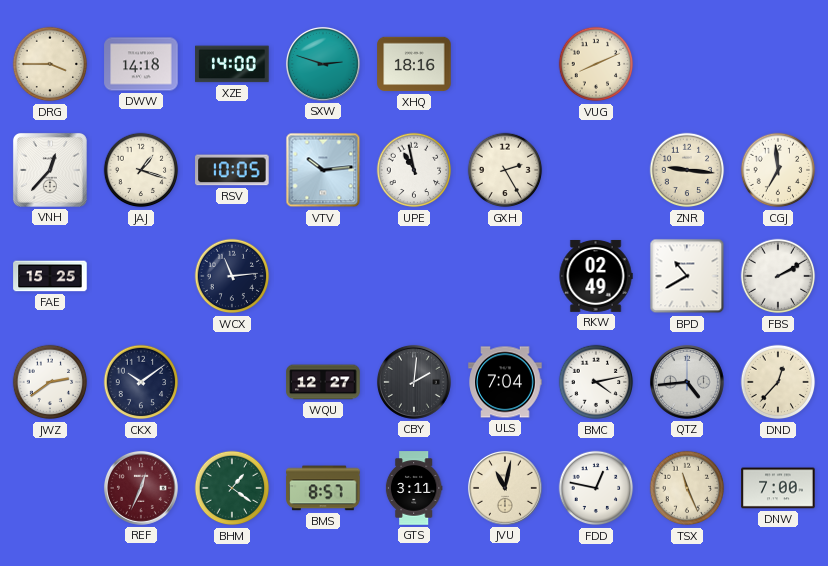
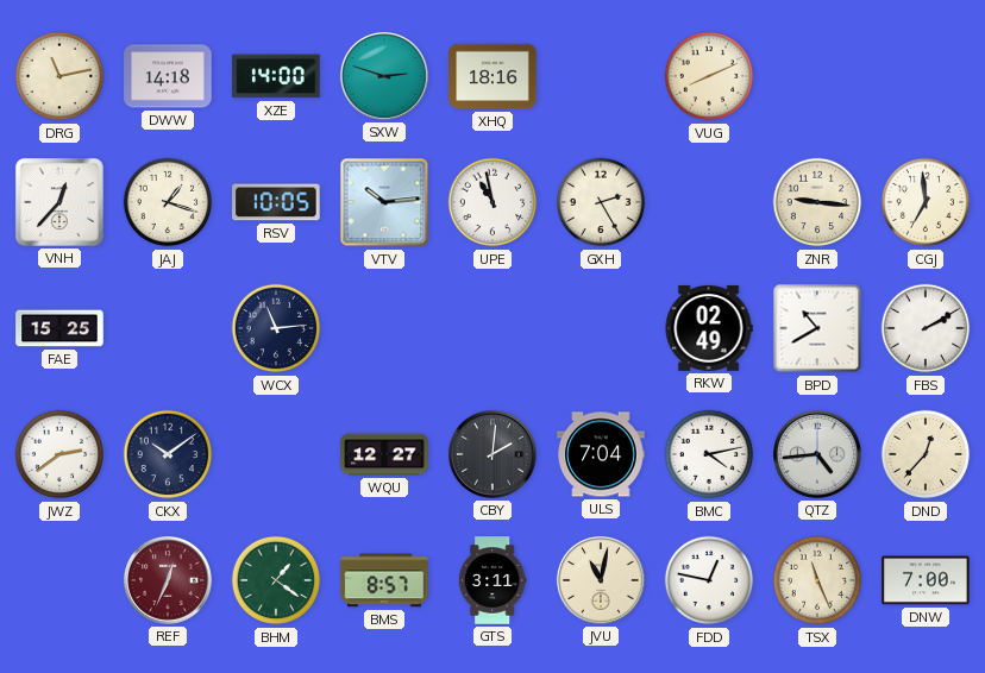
DRG: 3:45 -> 11:13 (59, 76)
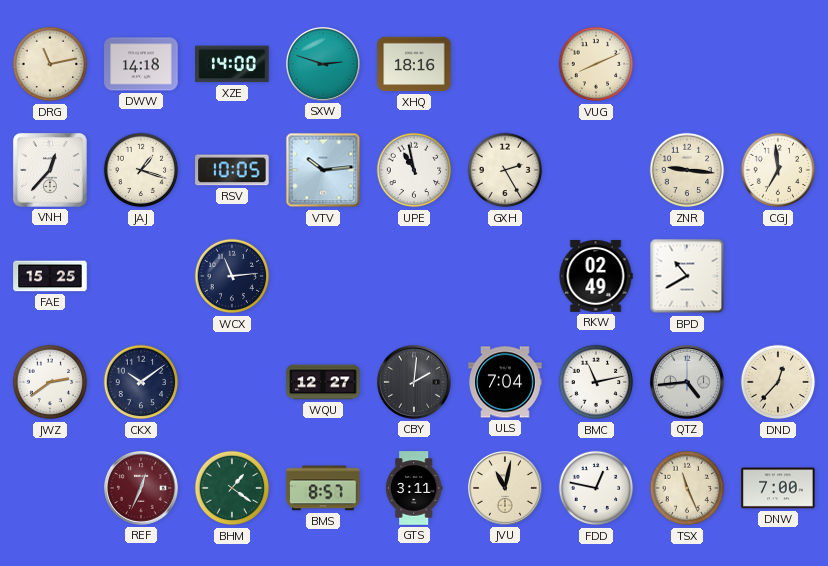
FBS: 2:10 -> none (926, 328)
BMC: 4:13 -> 11:13 (596, 382)
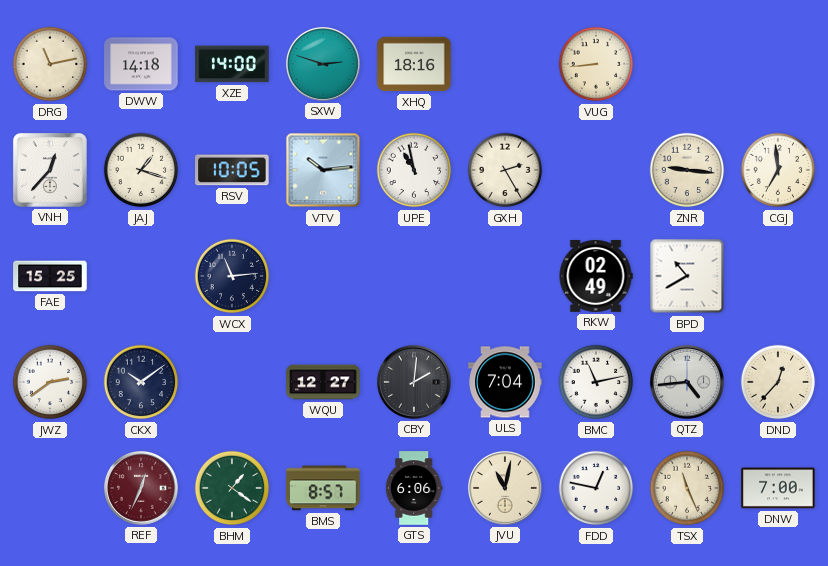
VUG: 8:11 -> 8:44 (596, 64)
GTS: 3:11 -> 6:06 (414, 488)
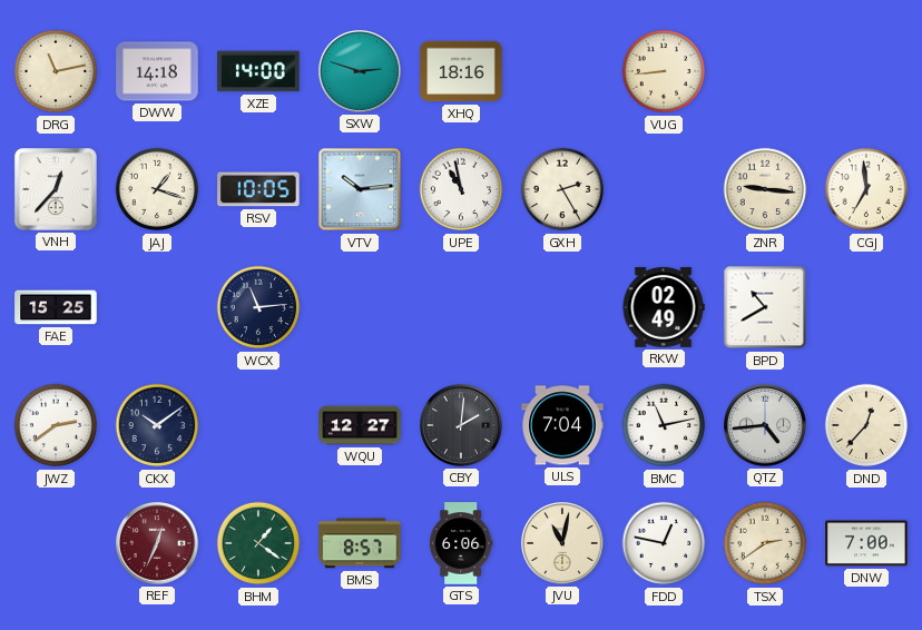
TSX: 11:26 -> 2:39 (765, 543)
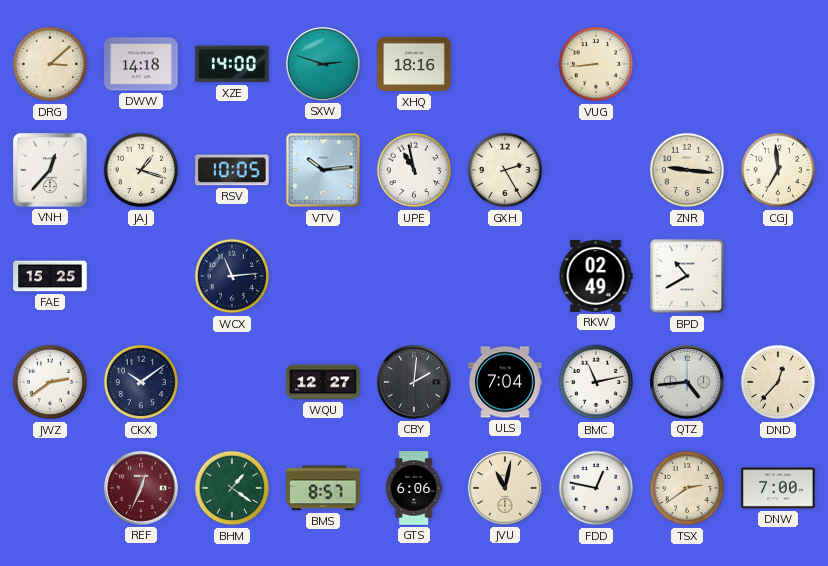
DRG: 11:13 -> 3:08 (50, 64)
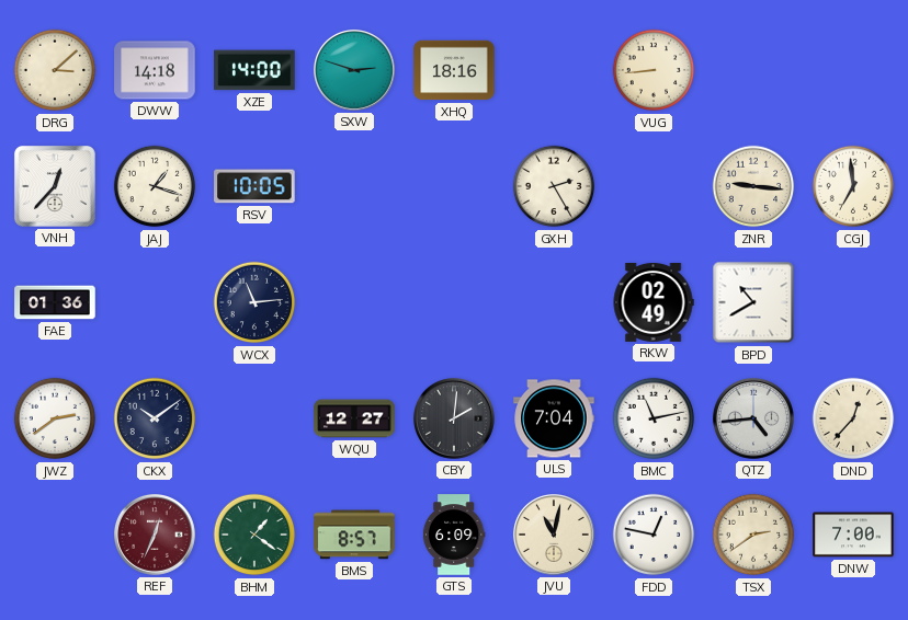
VTV: 10:14 -> none (323, 170)
UPE: 10:58 -> none (414, 170)
FAE: 15:25 -> 01:36 (55, 302)
GTS: 6:06 -> 6:09 (454, 535)
